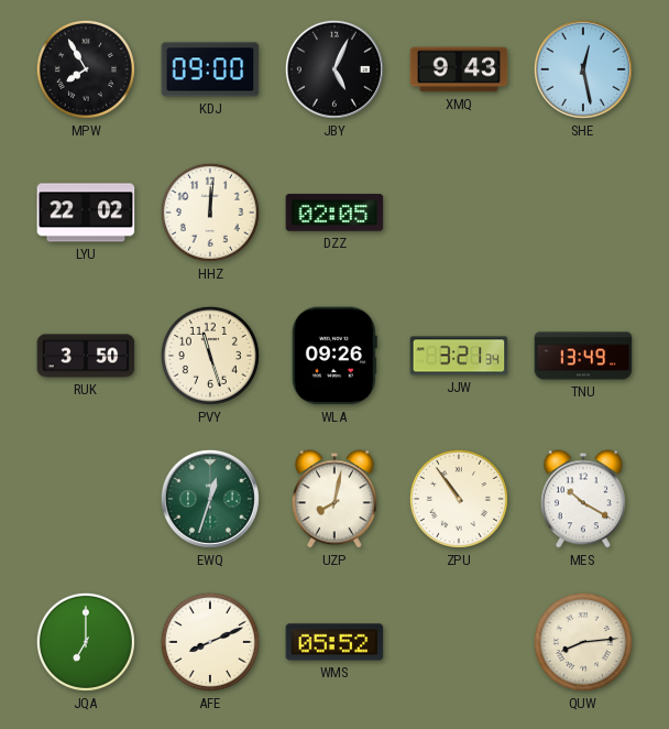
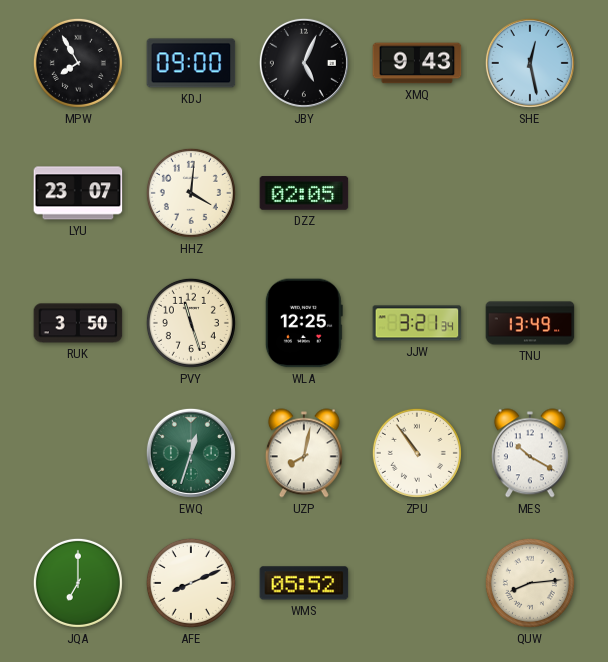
LYU: 22:02 -> 23:07 (78, 193)
HHZ: 12:01 -> 4:01 (191, 193)
WLA: 09:26 -> 12:25 (304, 323)
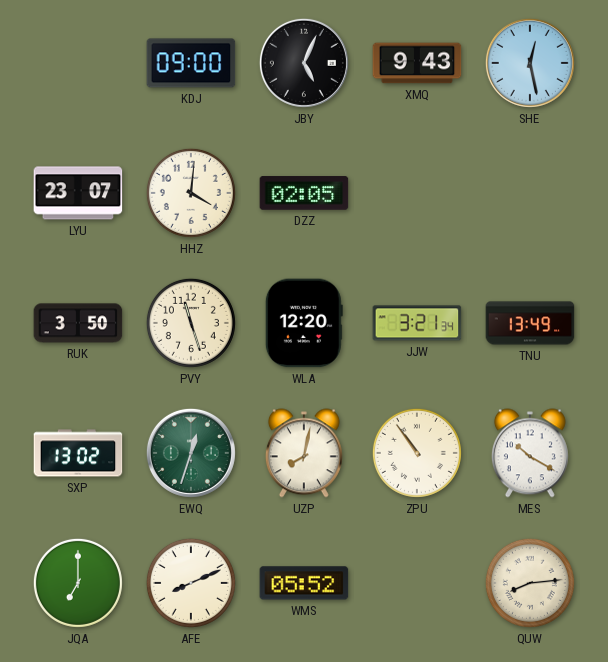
MPW: 7:55 -> none (78, 63)
WLA: 12:25 -> 12:20 (304, 323)
SXP: none -> 13:02 (78, 453)
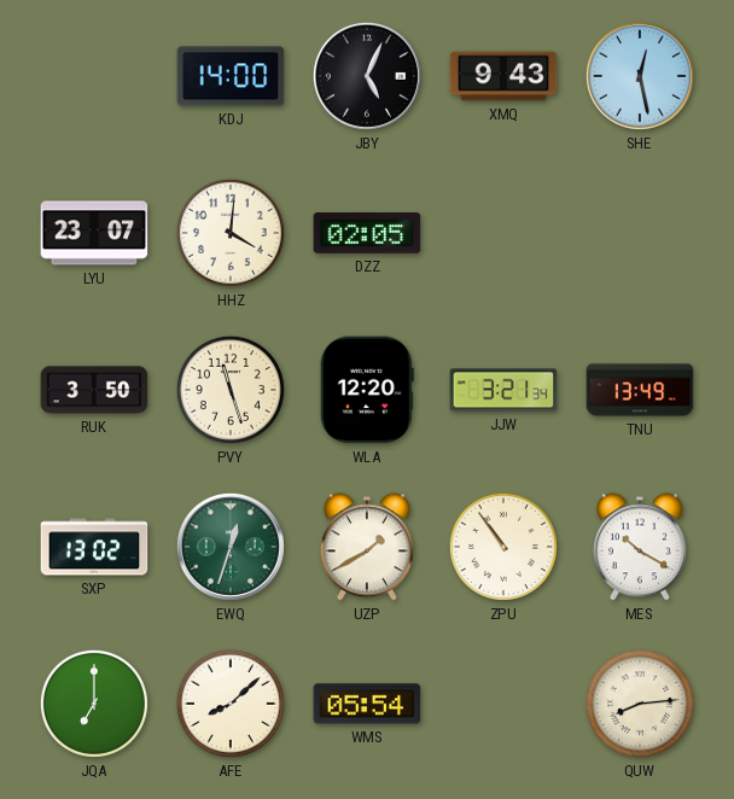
KDJ: 09:00 -> 14:00 (231, 76)
UZP: 8:02 -> 1:40 (367, 547)
AFE: 8:11 -> 8:08 (231, 704)
WMS: 05:52 -> 05:54 (367, 704)
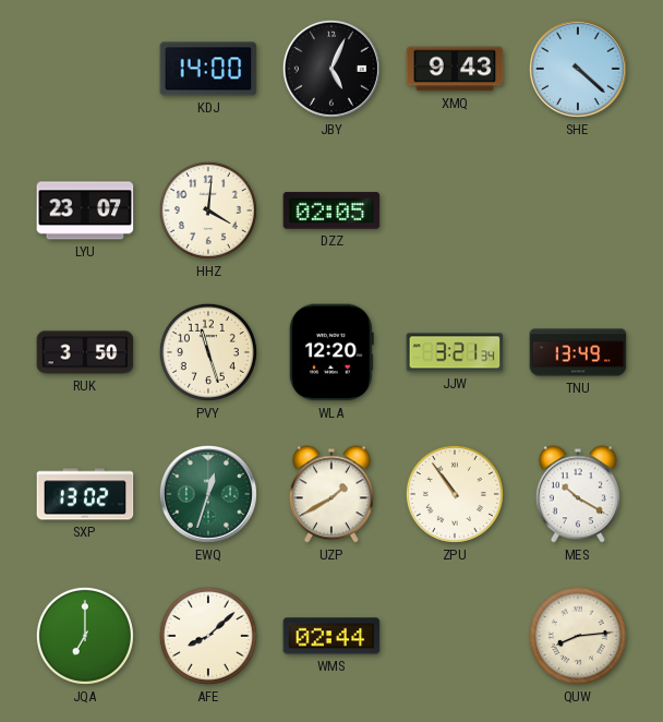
SHE: 12:28 -> 4:22 (578, 69)
WMS: 05:54 -> 02:44 (331, 636)
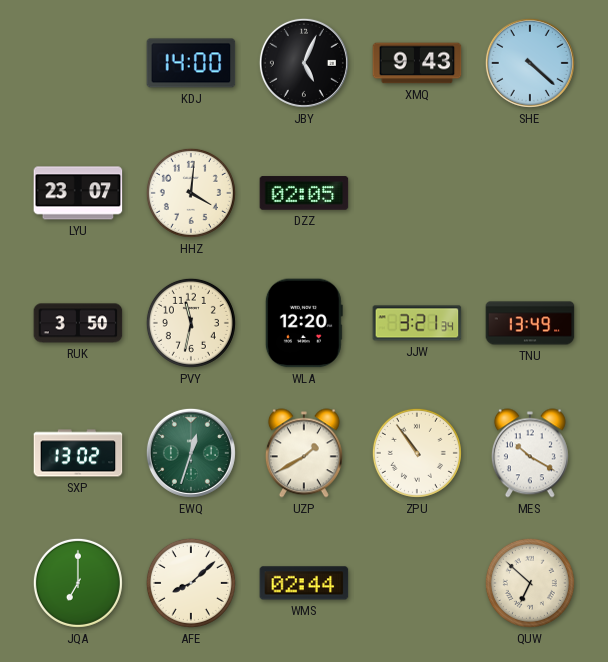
PVY: 11:27 -> 11:32 (191, 323)
QUW: 8:14 -> 6:52 (530, 583)
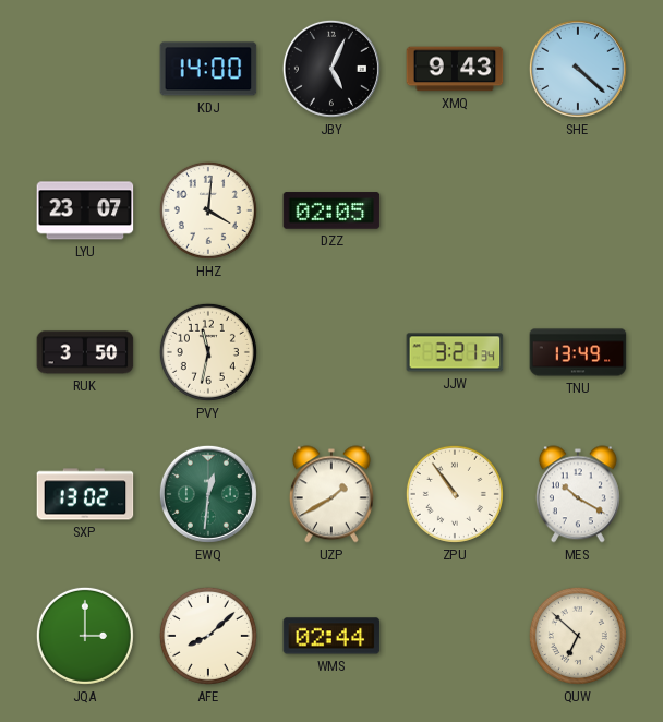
WLA: 12:20 -> none (304, 323)
EWQ: 12:33 -> 12:31 (208, 494)
JQA: 7:00 -> 3:00 (85, 636)
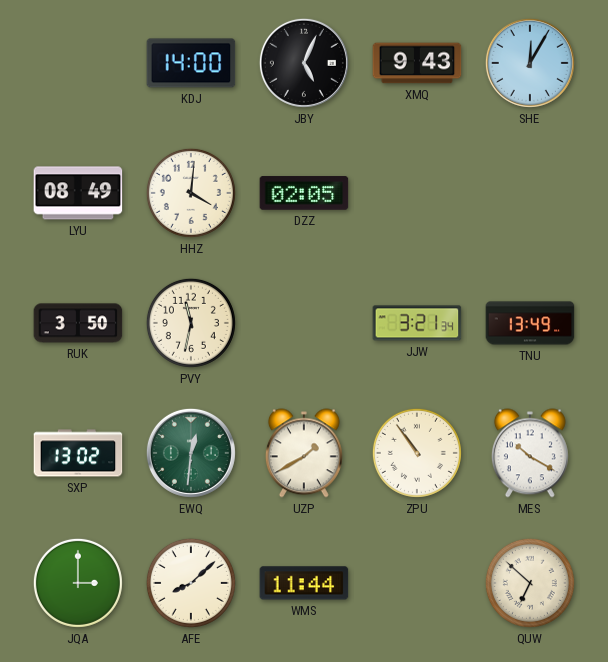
SHE: 4:22 -> 12:05 (530, 63)
LYU: 23:07 -> 08:49 (78, 193)
WMS: 02:44 -> 11:44 (304, 583)
